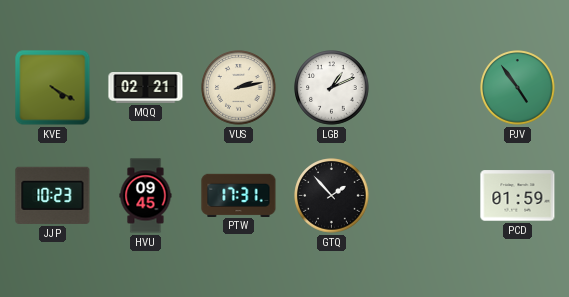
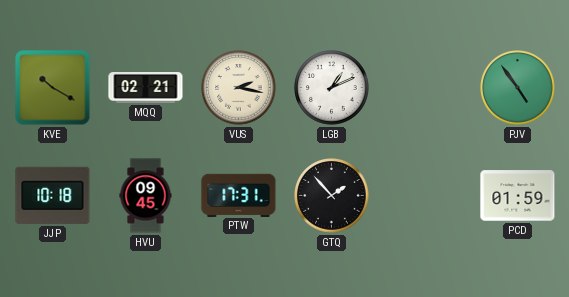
KVE: 4:20 -> 10:20 (53, 88)
VUS: 2:13 -> 2:17 (239, 88)
JJP: 10:23 -> 10:18 (53, 195)
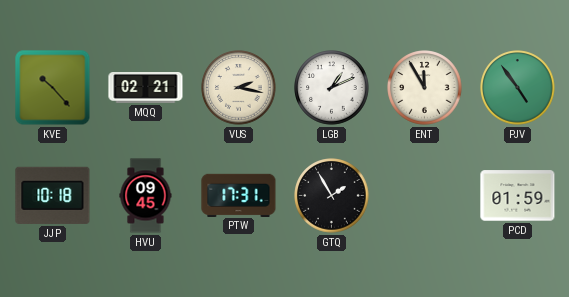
KVE: 10:20 -> 10:23 (53, 88)
ENT: none -> 11:55 (425, 88)
GTQ: 1:53 -> 1:55 (332, 196)
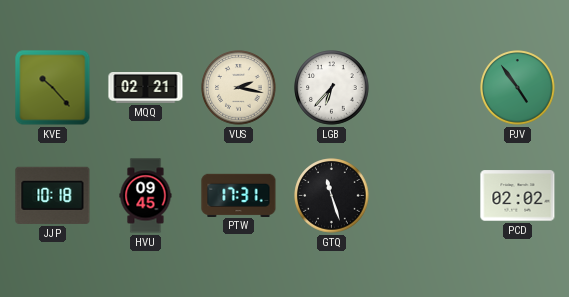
LGB: 1:11 -> 6:37 (332, 88)
ENT: 11:55 -> none (425, 88)
GTQ: 1:55 -> 11:27 (332, 196)
PCD: 01:59 -> 02:02 (518, 196)
